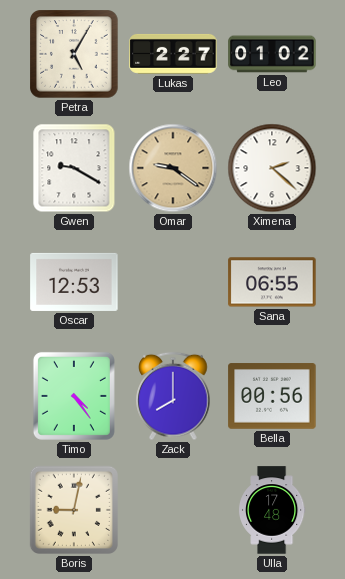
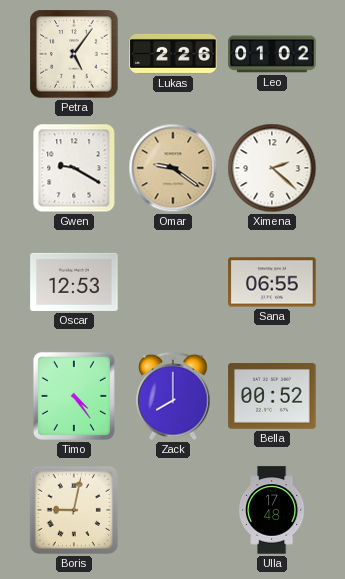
Petra: 5:05 -> 5:06 (74, 54)
Lukas: 2:27 -> 2:26 (173, 54)
Bella: 00:56 -> 00:52 (272, 396)
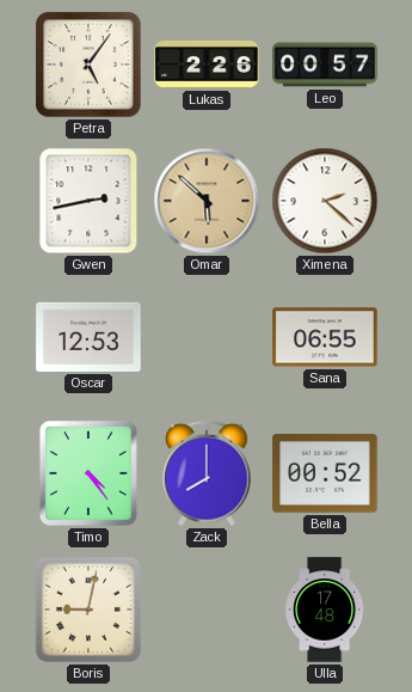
Leo: 01:02 -> 00:57 (325, 65)
Gwen: 9:20 -> 2:43 (88, 201)
Omar: 9:21 -> 5:52 (207, 201)
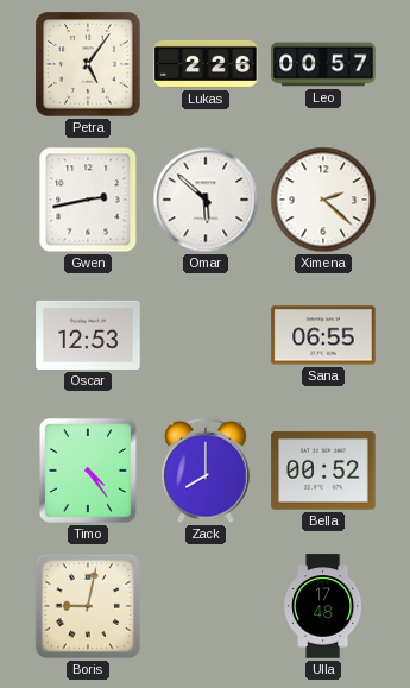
Omar dial: champagne -> white (206, 200)
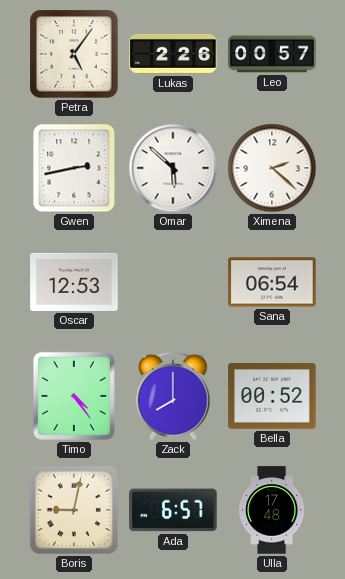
Sana: 06:55 -> 06:54 (272, 282)
Ada: none -> 6:57 (173, 510)
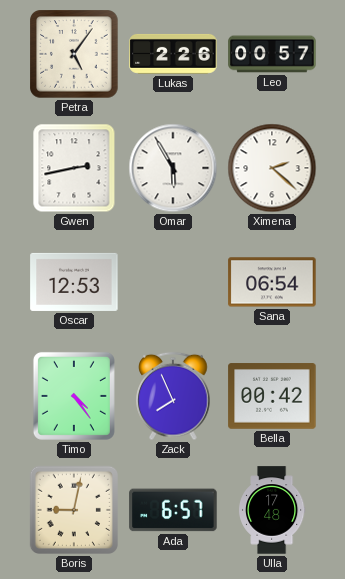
Omar: 5:52 -> 5:55 (173, 168)
Zack: 8:00 -> 7:56 (173, 396)
Bella: 00:52 -> 00:42 (272, 396)
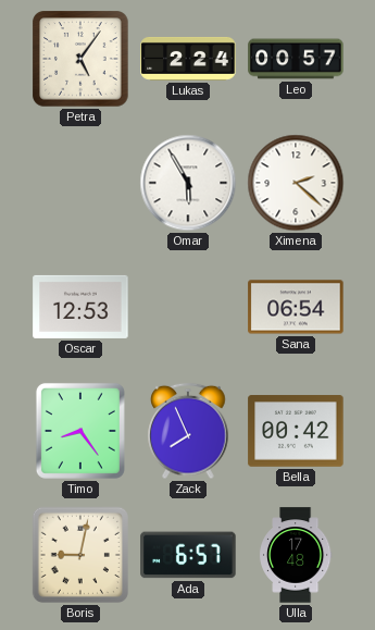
Lukas: 2:26 -> 2:24 (188, 59)
Gwen: 2:43 -> none (74, 168)
Timo: 4:24 -> 8:24 (80, 431)
